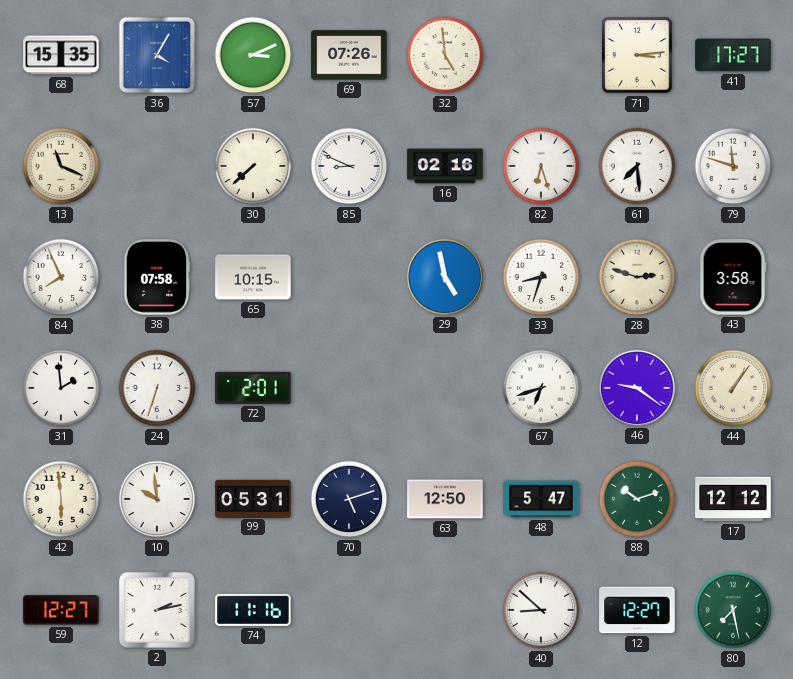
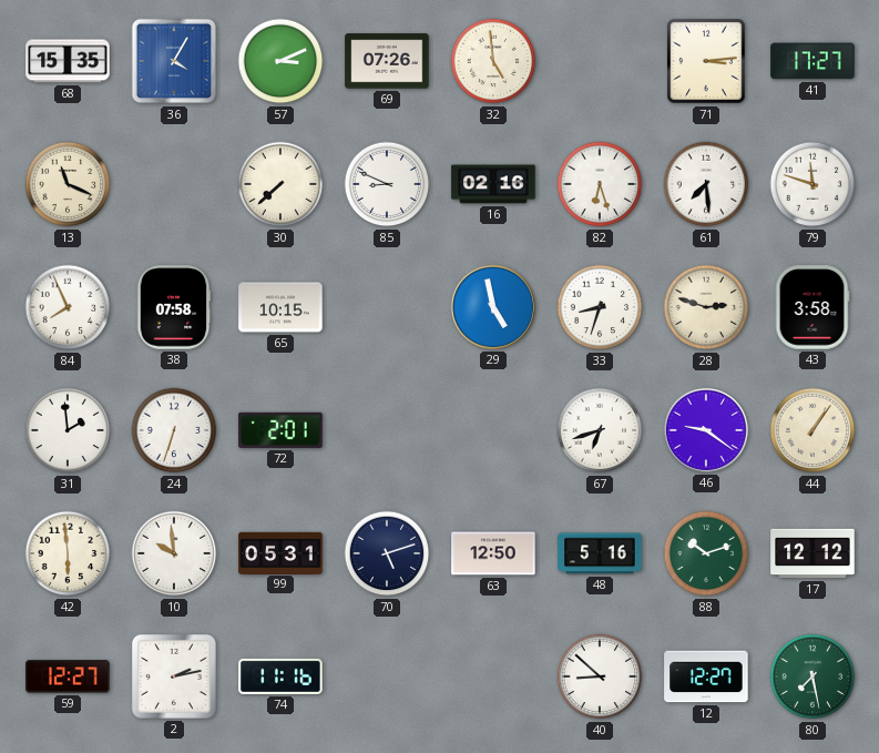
48: 5:47 -> 5:16 (600, 553)
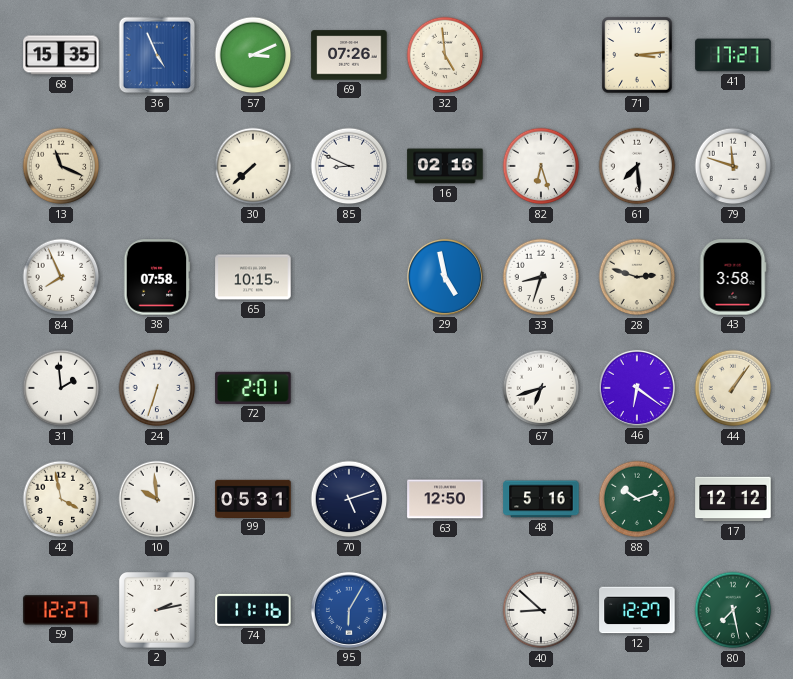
36: 4:05 -> 4:56 (157, 55)
46: 9:21 -> 6:21 (637, 388)
42: 5:59 -> 3:58 (61, 499)
95: none -> 6:05 (349, 610)
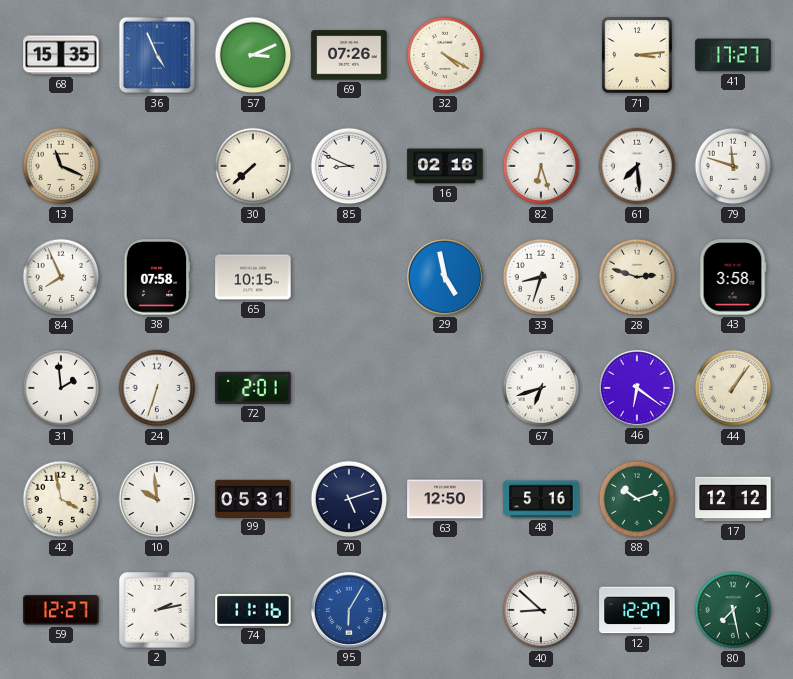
32: 4:59 -> 4:20 (445, 55)
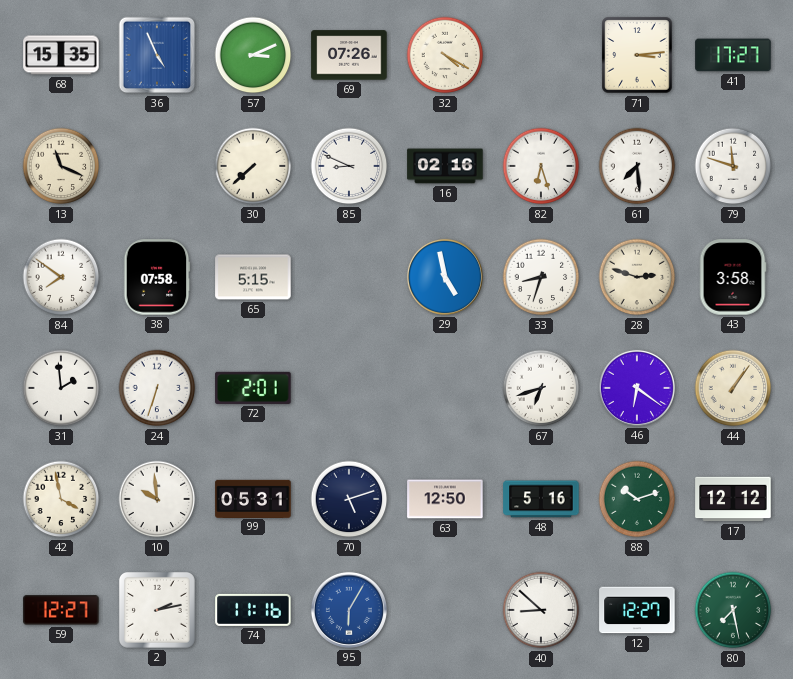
84: 7:56 -> 7:51 (61, 277)
65: 10:15 -> 5:15 (253, 277)
